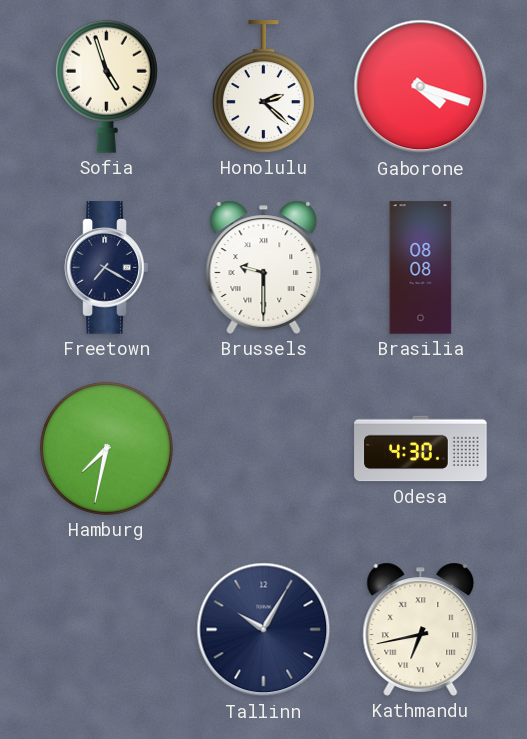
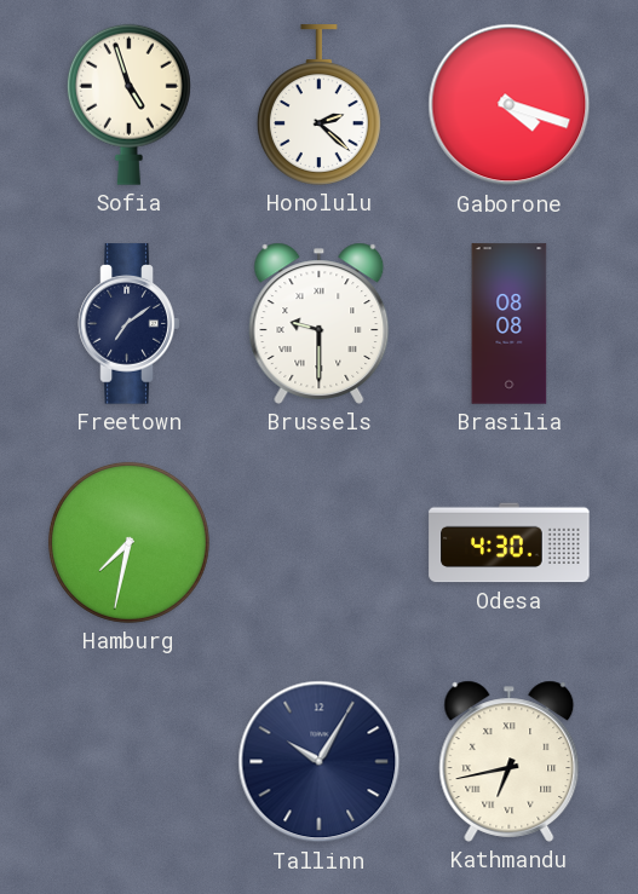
Freetown: 7:20 -> 7:09 (130, 324)
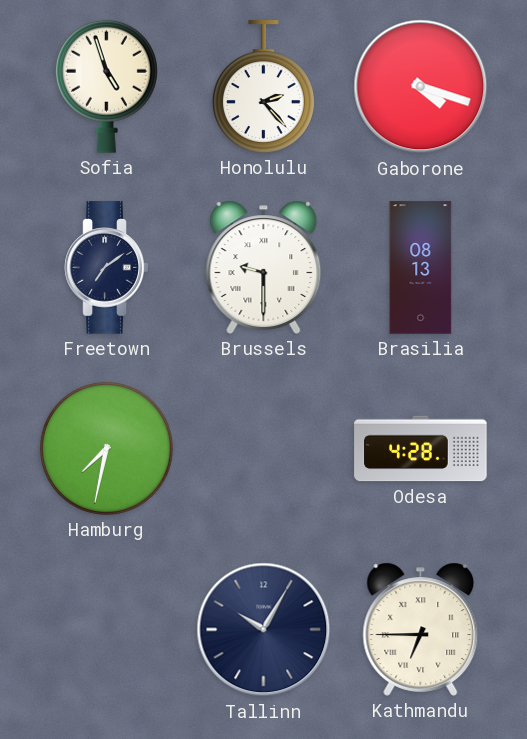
Honolulu: 2:22 -> 2:23 (263, 87)
Brasilia: 08:08 -> 08:13 (421, 268)
Odesa: 4:30 -> 4:28 (421, 449)
Kathmandu: 6:43 -> 6:45 (421, 629)
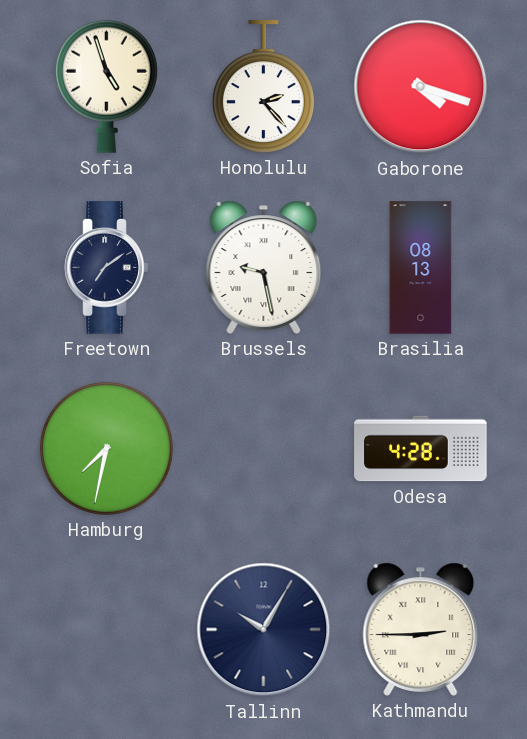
Brussels: 9:30 -> 9:28 (264, 267)
Kathmandu: 6:45 -> 2:45 (421, 629)
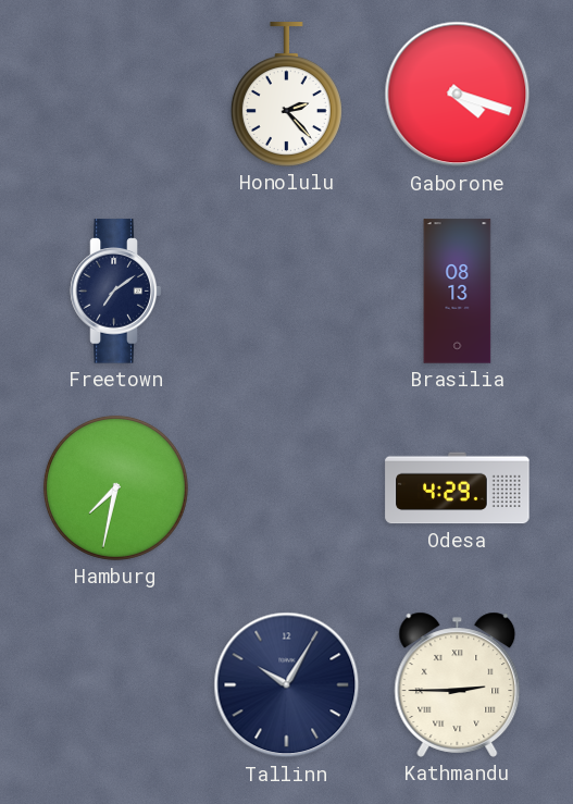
Sofia: 4:57 -> none (106, 86)
Brussels: 9:28 -> none (264, 267)
Odesa: 4:28 -> 4:29 (458, 488)
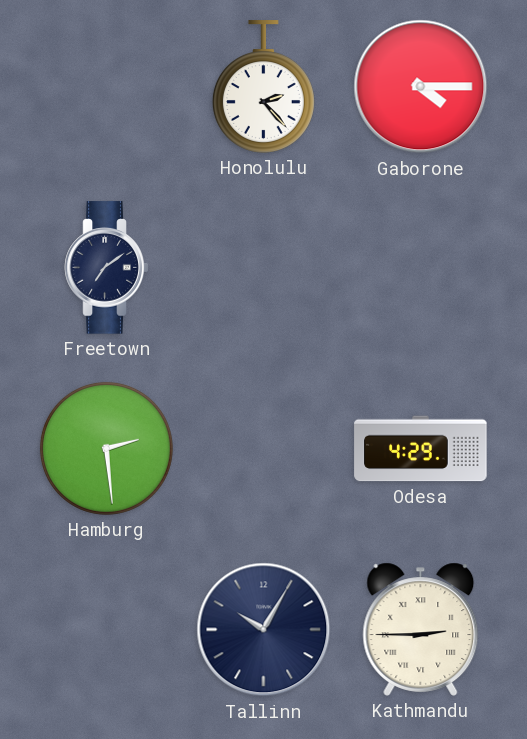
Gaborone: 4:18 -> 4:15 (421, 87)
Brasilia: 08:13 -> none (458, 292)
Hamburg: 7:32 -> 2:29 (106, 448)
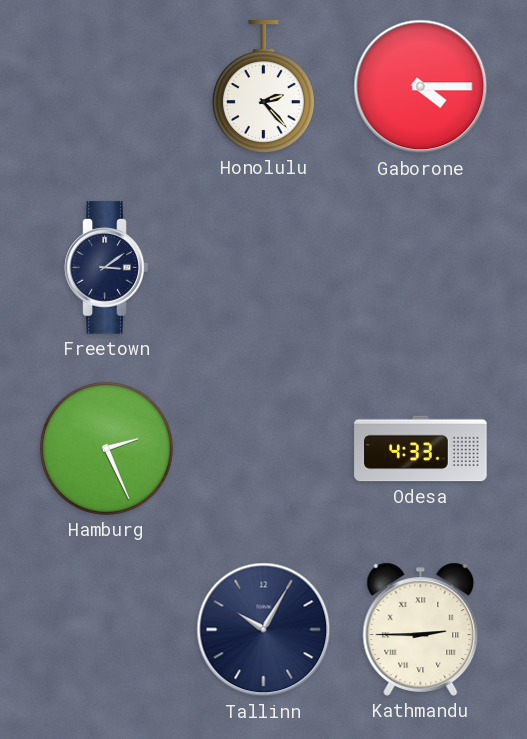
Freetown: 7:09 -> 3:09 (107, 268)
Hamburg: 2:29 -> 2:26 (106, 448)
Odesa: 4:29 -> 4:33 (421, 449)
